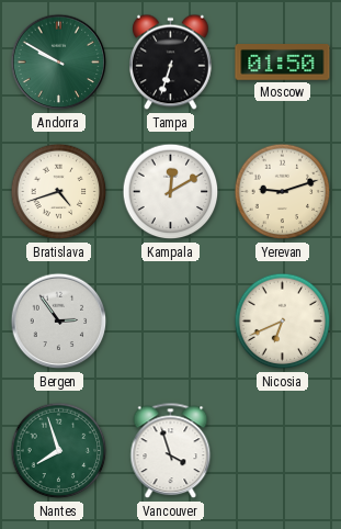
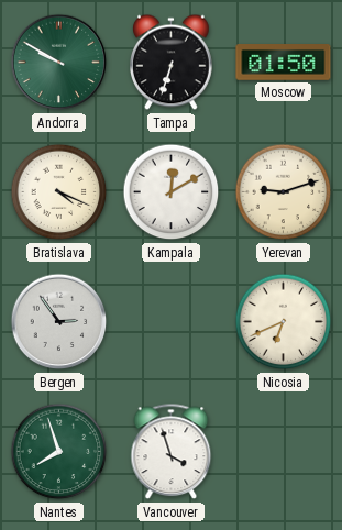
Bratislava: 4:42 -> 4:19 (59, 192)
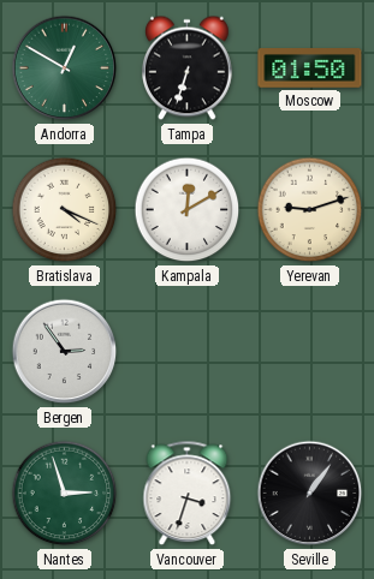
Andorra: 9:50 -> 12:50 (65, 68)
Nicosia: 6:41 -> none (284, 322)
Nantes: 7:57 -> 2:57 (65, 494)
Vancouver: 3:57 -> 3:33 (188, 494)
Seville: none -> 1:06 (310, 494)
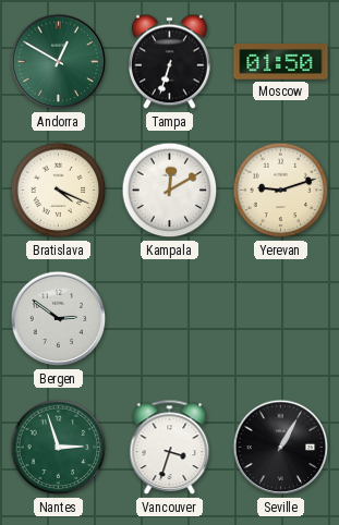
Bergen: 2:54 -> 2:51 (59, 319)
Seville: 1:06 -> 1:05 (281, 448)
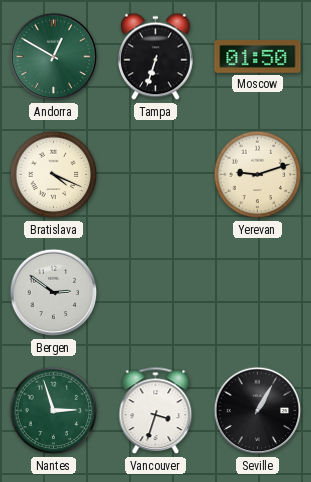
Kampala: 12:10 -> none (170, 191)
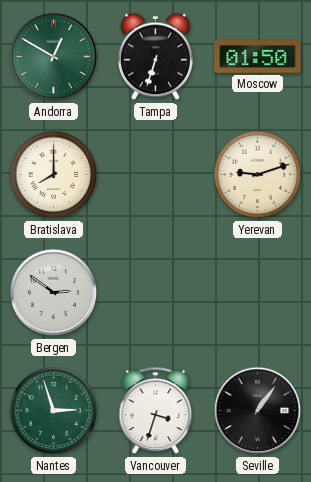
Bratislava: 4:19 -> 8:00 (54, 175)
Seville: 1:05 -> 1:06 (258, 411)
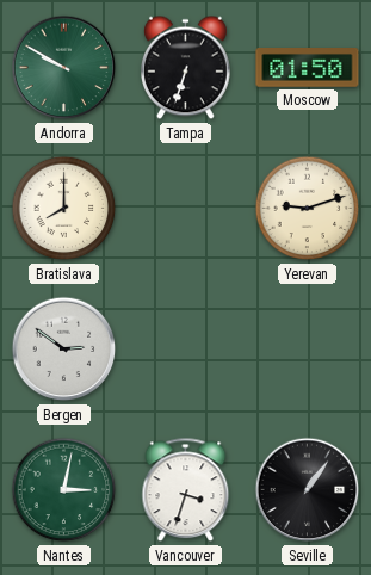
Andorra: 12:50 -> 9:50 (64, 68)
Nantes: 2:57 -> 3:02 (64, 490)
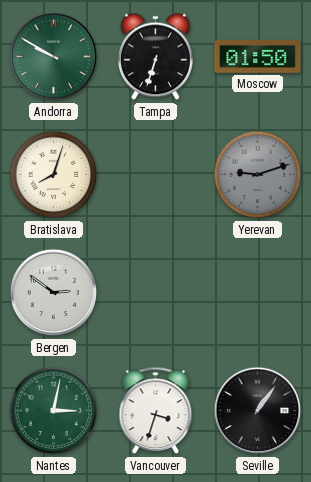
Bratislava: 8:00 -> 8:03 (54, 175)
Yerevan dial: cream -> grey (258, 175)
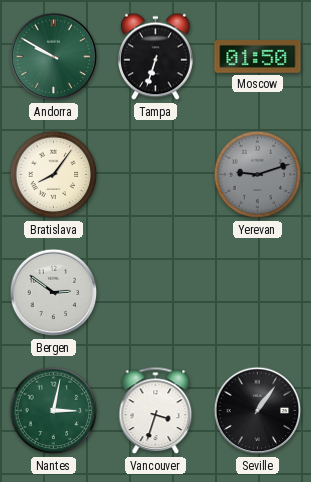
Bratislava: 8:03 -> 8:06 (54, 175)
